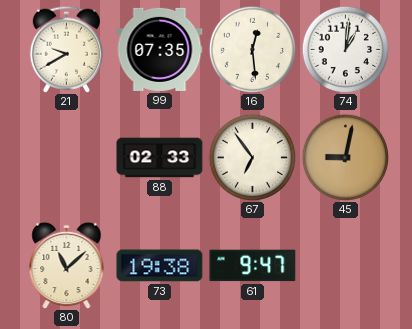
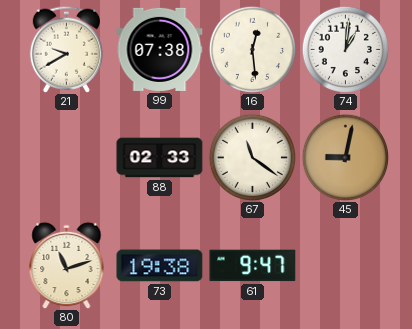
99: 07:35 -> 07:38 (160, 49)
67: 6:54 -> 11:21 (252, 157)
80: 11:08 -> 11:12 (67, 265)
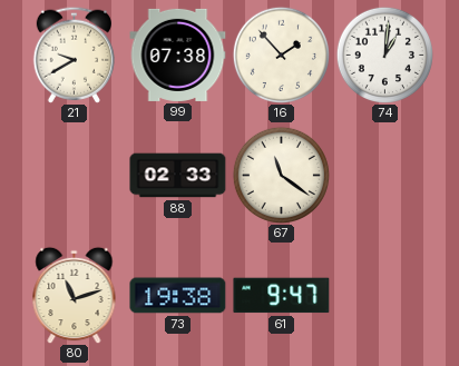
16: 12:29 -> 1:53 (281, 55)
45: 9:02 -> none (345, 157)
